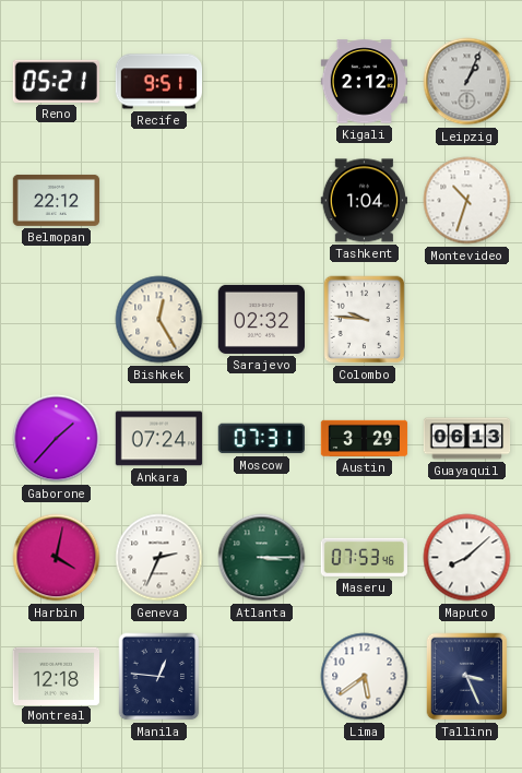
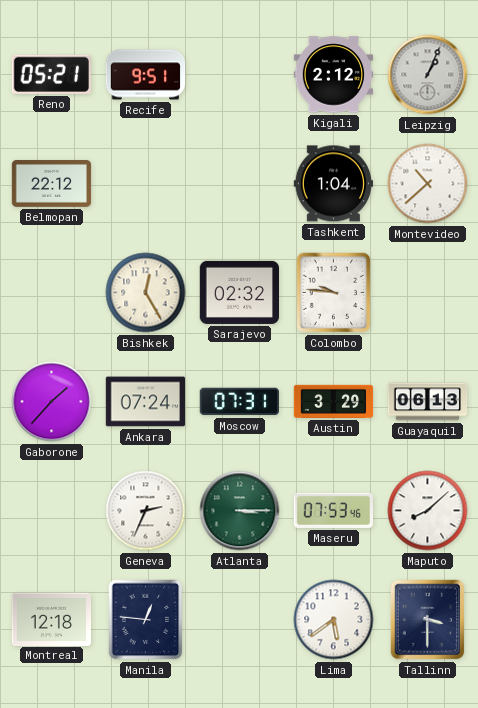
Montevideo: 10:33 -> 10:38 (428, 184)
Harbin: 4:02 -> none (57, 558)
Tallinn: 3:26 -> 3:30 (428, 620)
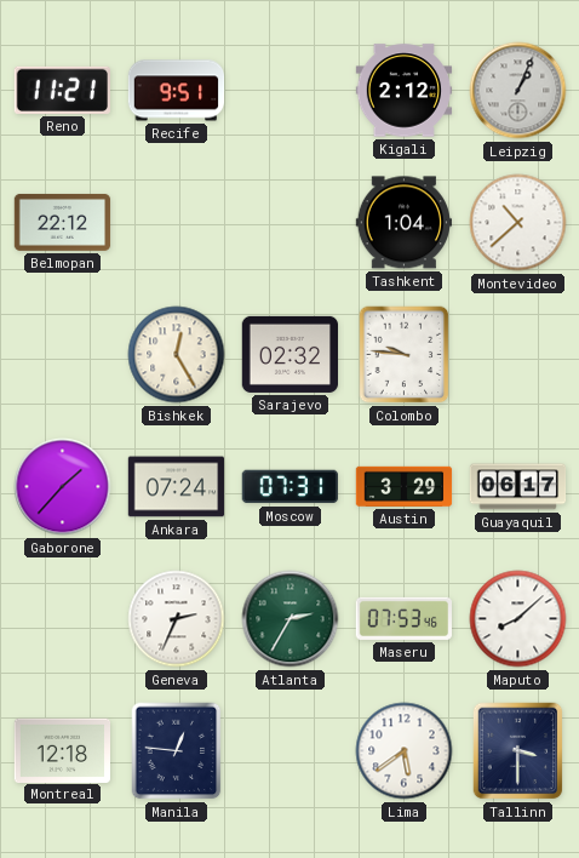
Reno: 05:21 -> 11:21 (62, 90)
Guayaquil: 06:13 -> 06:17 (518, 487)
Atlanta: 3:15 -> 2:35 (291, 619)
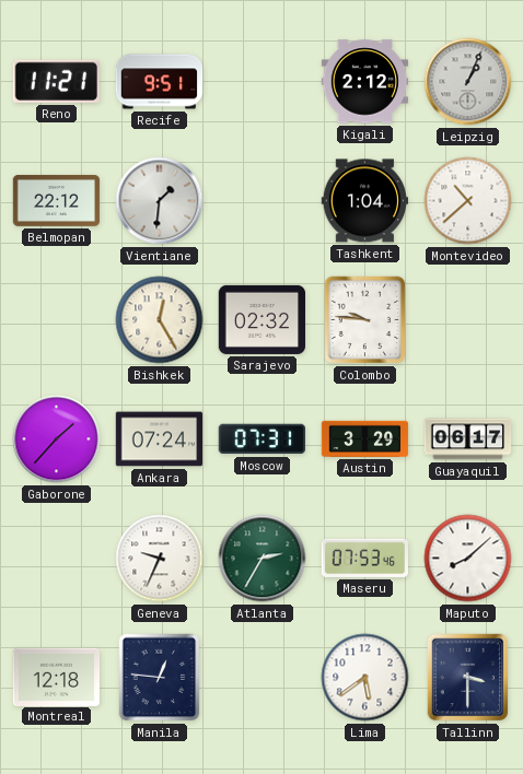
Vientiane: none -> 1:31 (160, 201)
Geneva: 2:34 -> 9:34 (160, 559)
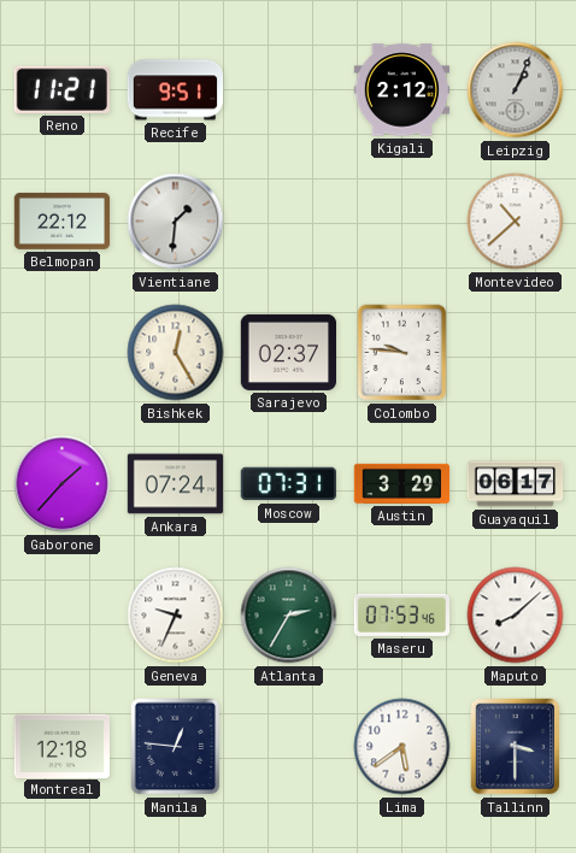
Tashkent: 1:04 -> none (364, 201)
Sarajevo: 02:32 -> 02:37 (288, 352)
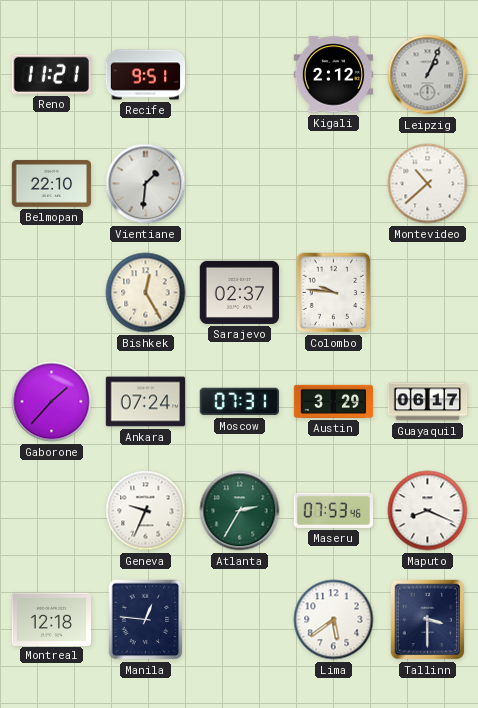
Belmopan: 22:12 -> 22:10 (52, 183)
Maputo: 8:08 -> 8:19 (428, 511)
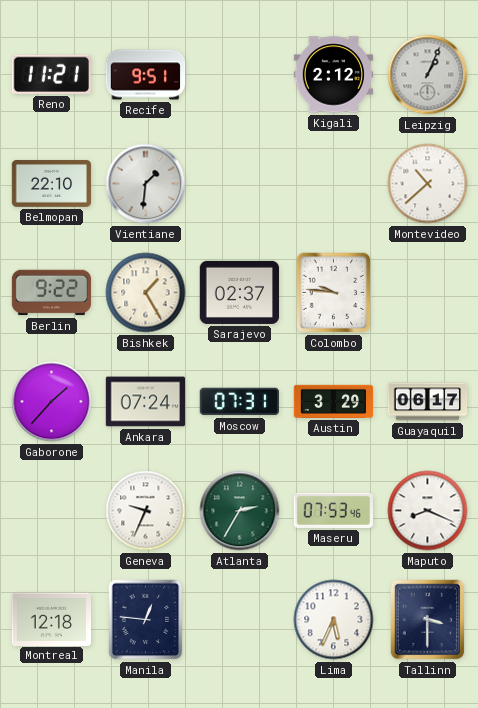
Berlin: none -> 9:22 (52, 293)
Bishkek: 12:25 -> 1:25 (146, 293)
Lima: 5:39 -> 5:34 (334, 620)
